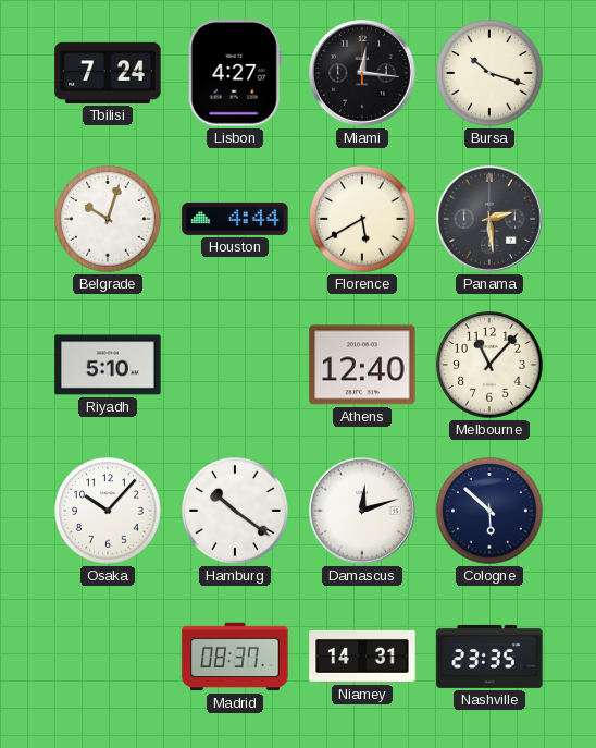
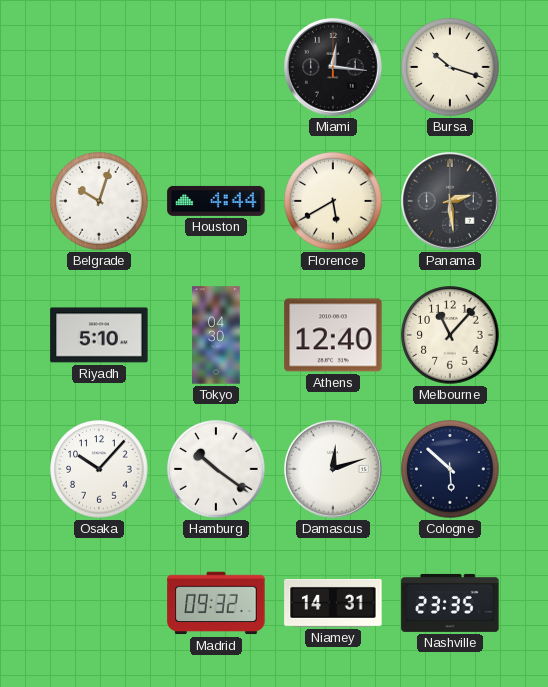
Tbilisi: 7:24 -> none (108, 73)
Lisbon: 4:27 -> none (235, 73)
Tokyo: none -> 04:30 (216, 335)
Madrid: 08:37 -> 09:32 (216, 603)
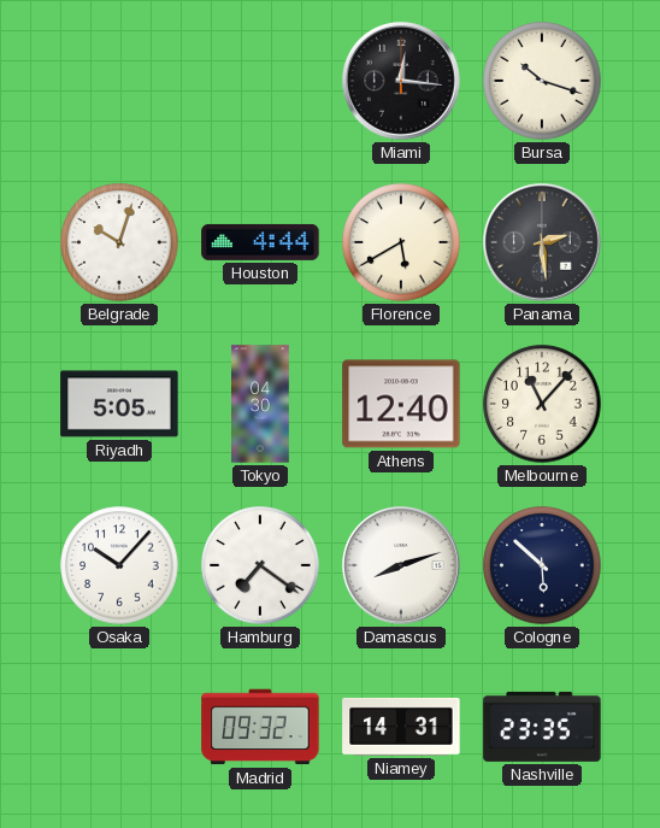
Riyadh: 5:10 -> 5:05 (119, 404)
Hamburg: 10:21 -> 7:21 (260, 565)
Damascus: 12:12 -> 8:12 (402, 566)
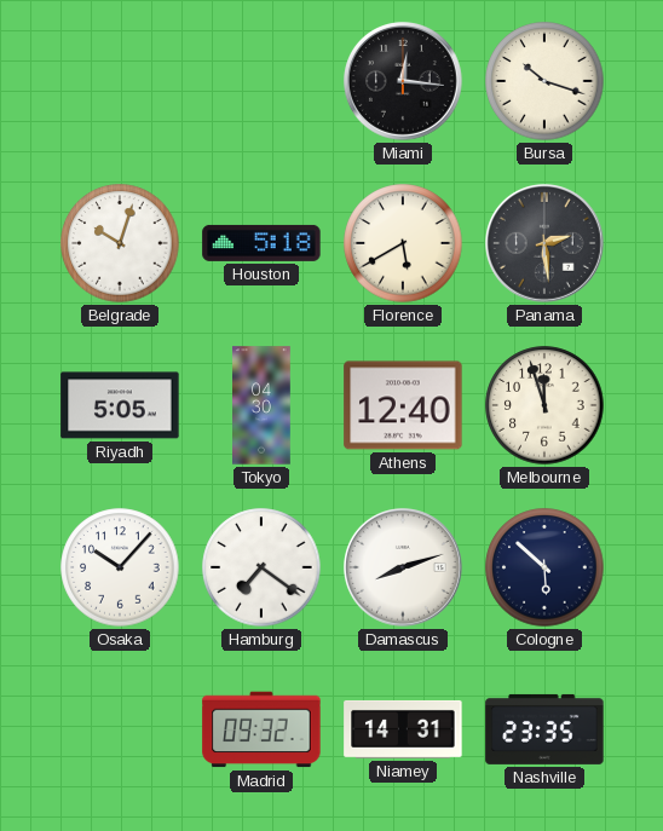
Houston: 4:44 -> 5:18 (261, 243)
Melbourne: 11:07 -> 11:57 (544, 405)
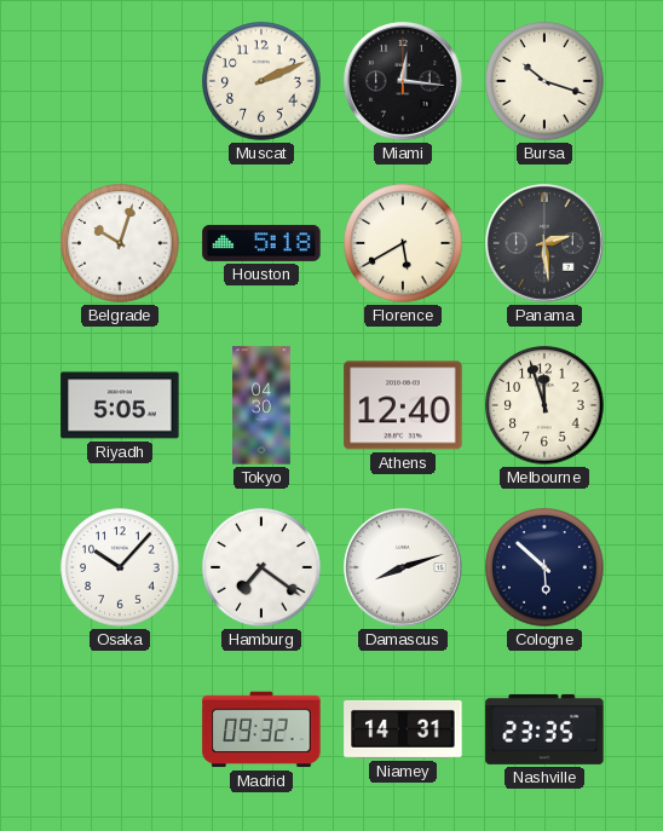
Muscat: none -> 2:11 (261, 81)
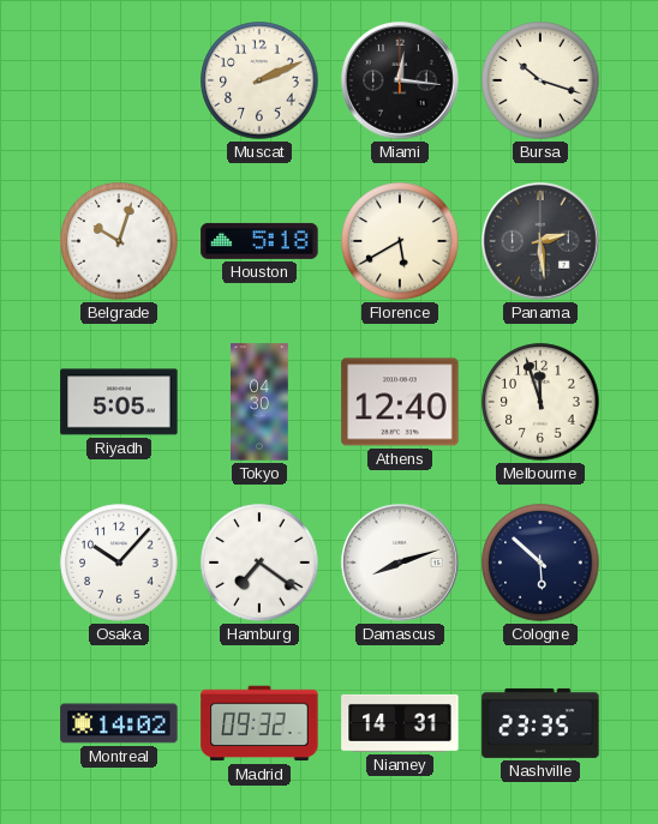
Montreal: none -> 14:02 (119, 723)
